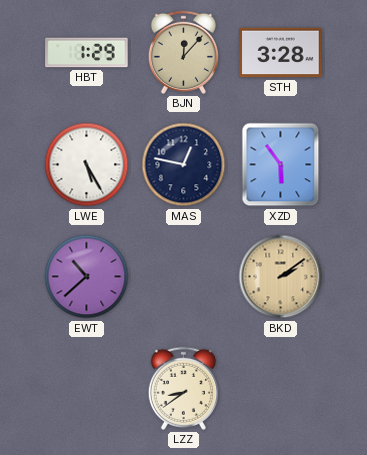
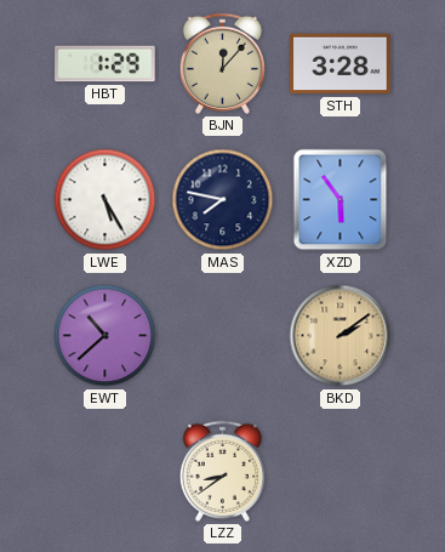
MAS: 12:47 -> 7:47 (223, 200)
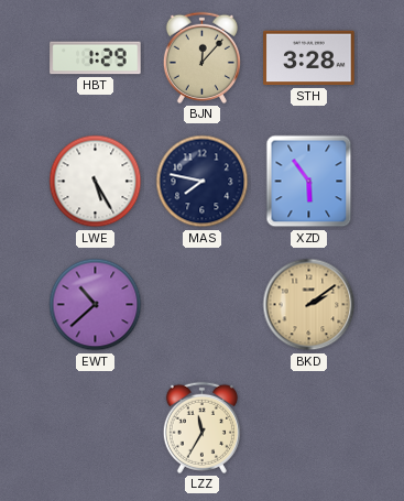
LZZ: 8:39 -> 11:35 (201, 427)
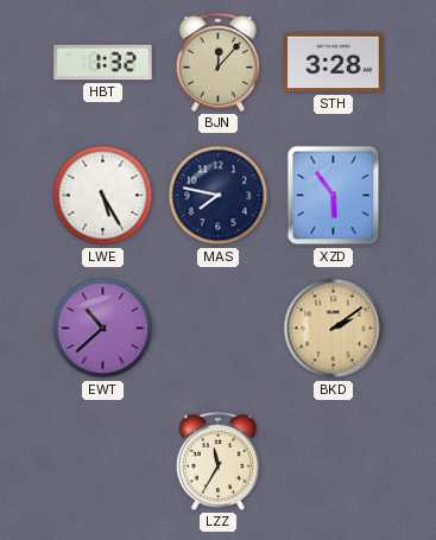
HBT: 1:29 -> 1:32 (103, 63)
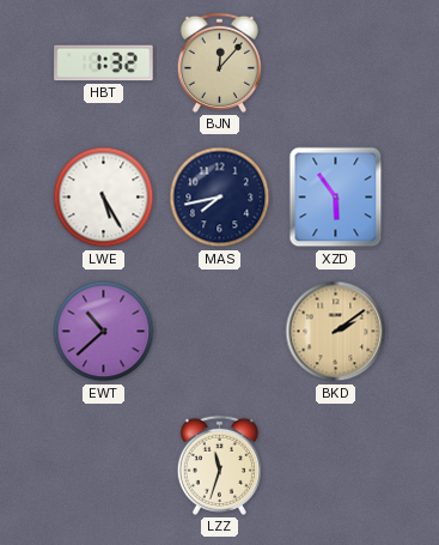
STH: 3:28 -> none (334, 63)
MAS: 7:47 -> 7:43 (220, 198)
LZZ: 11:35 -> 11:33 (219, 465)
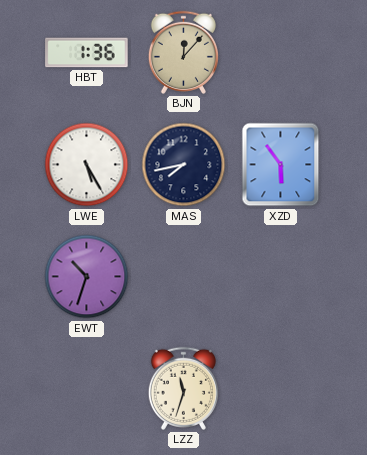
HBT: 1:32 -> 1:36 (87, 53)
EWT: 10:38 -> 10:33 (87, 277)
BKD: 2:09 -> none (336, 332)
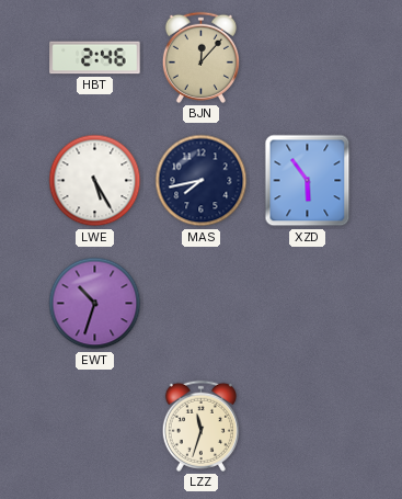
HBT: 1:36 -> 2:46 (95, 58)
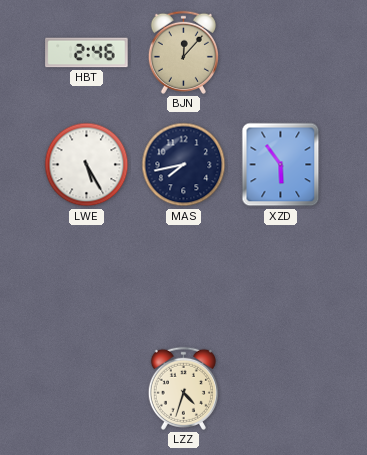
EWT: 10:33 -> none (95, 304)
LZZ: 11:33 -> 4:33 (183, 388)
